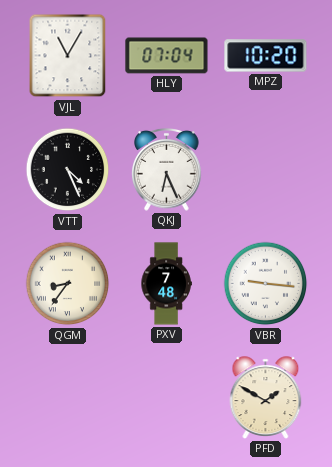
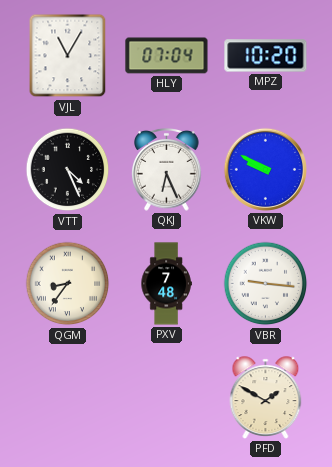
VKW: none -> 9:50 (265, 169)
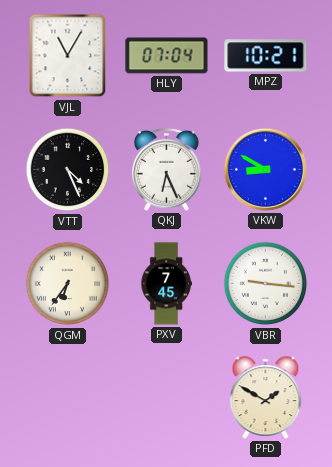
MPZ: 10:20 -> 10:21 (266, 56)
VKW: 9:50 -> 8:50 (265, 169)
QGM: 8:36 -> 6:36 (68, 284)
PXV: 7:48 -> 7:45 (166, 284)
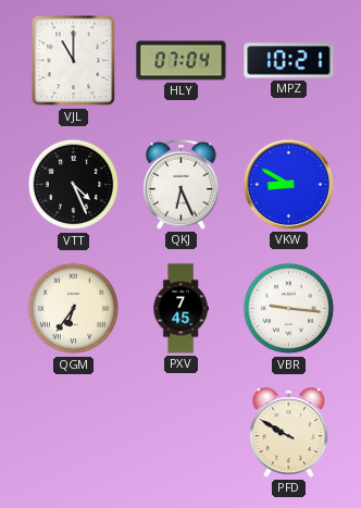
VJL: 11:05 -> 11:00 (74, 61)
PFD: 1:50 -> 9:50 (289, 433)
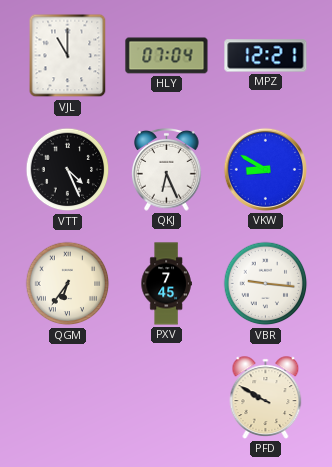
MPZ: 10:21 -> 12:21 (266, 56)
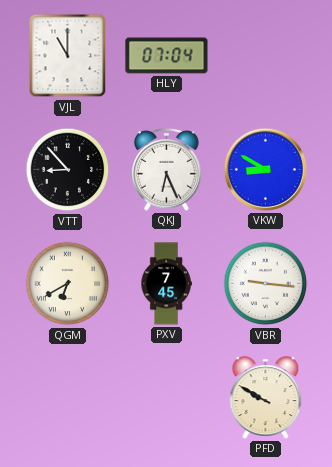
MPZ: 12:21 -> none (266, 56)
VTT: 4:26 -> 8:53 (68, 170)
QGM: 6:36 -> 6:40 (68, 284)
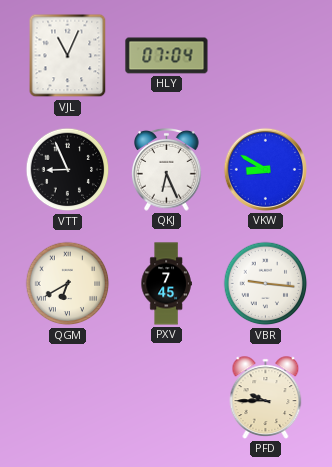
VJL: 11:00 -> 11:04 (68, 56)
VTT: 8:53 -> 8:56 (68, 170)
PFD: 9:50 -> 9:45 (266, 398)
